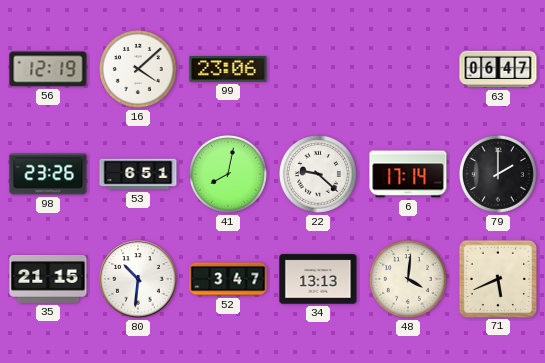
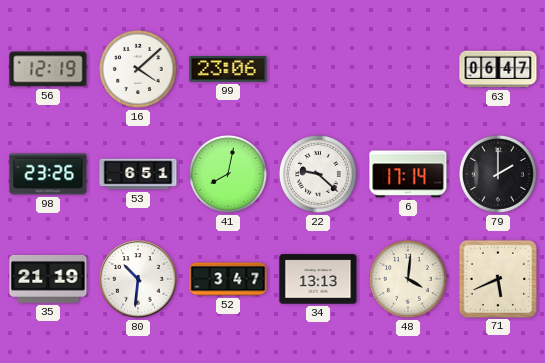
35: 21:15 -> 21:19 (48, 280)
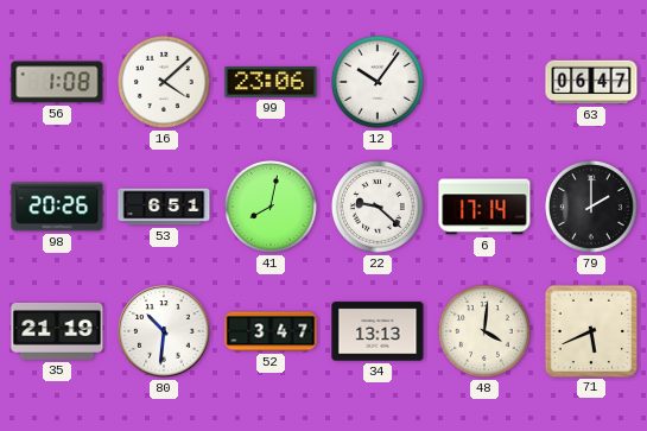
56: 12:19 -> 1:08 (57, 82)
12: none -> 10:06 (378, 82)
98: 23:26 -> 20:26 (57, 207)
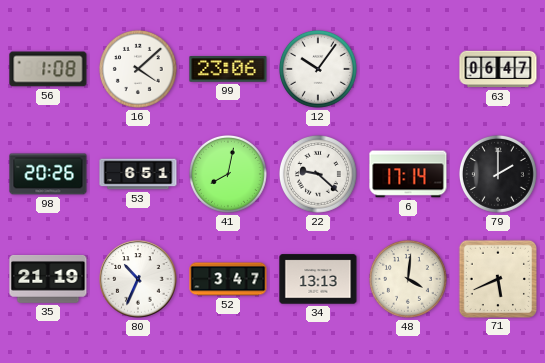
80: 10:31 -> 10:34 (138, 279)
